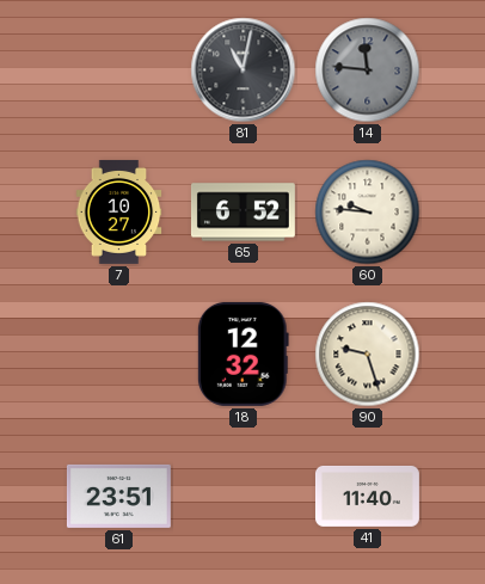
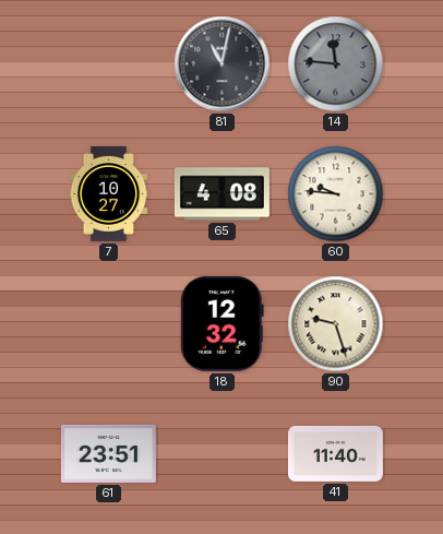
65: 6:52 -> 4:08 (221, 194)
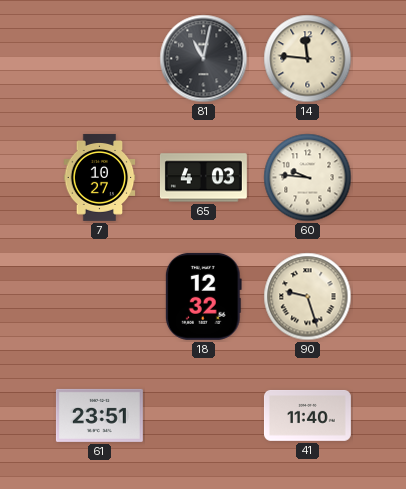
14 dial: grey -> cream (308, 59)
65: 4:08 -> 4:03 (203, 178)
